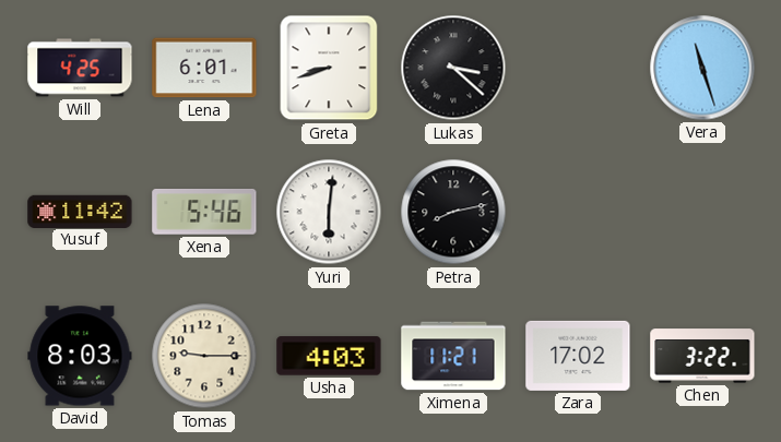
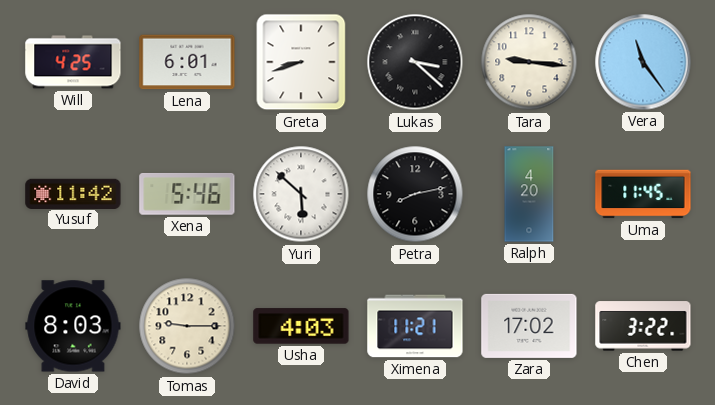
Tara: none -> 9:16 (529, 62)
Vera: 11:27 -> 11:24 (643, 62)
Yuri: 6:01 -> 5:52 (301, 194)
Ralph: none -> 4:20 (529, 194)
Uma: none -> 11:45 (643, 194)
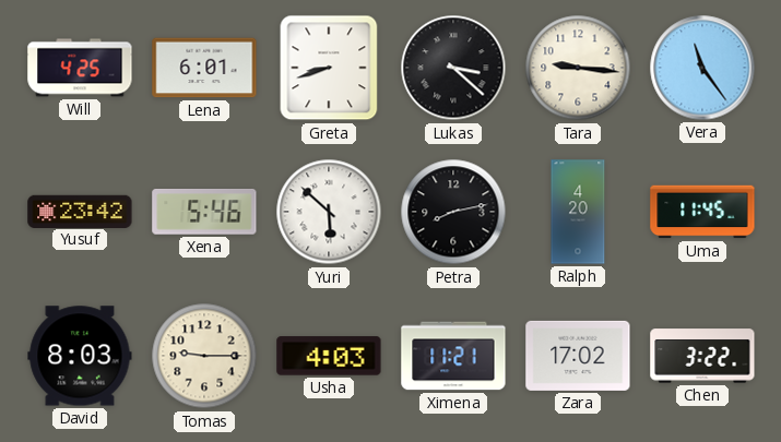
Yusuf: 11:42 -> 23:42 (80, 211)
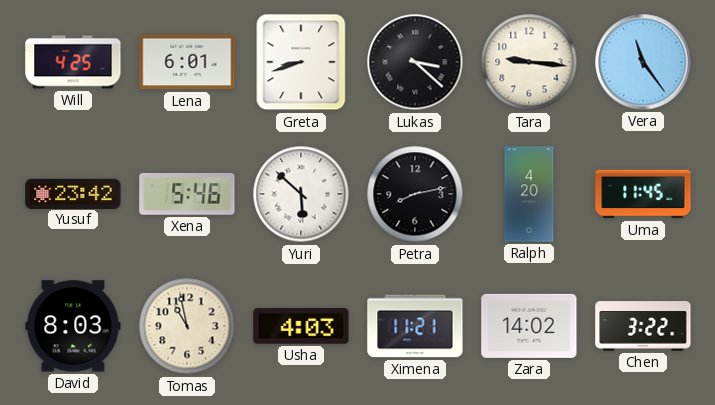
Tomas: 9:15 -> 10:58 (187, 326)
Zara: 17:02 -> 14:02 (529, 326)
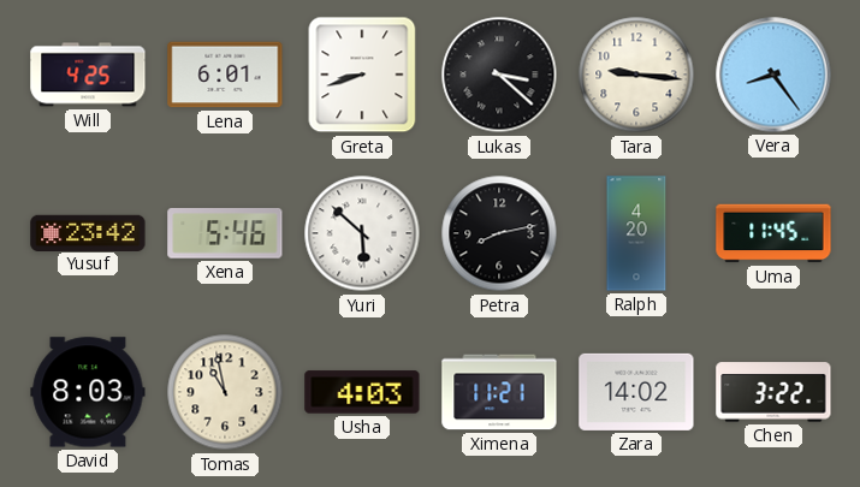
Vera: 11:24 -> 8:24 (773, 75)
